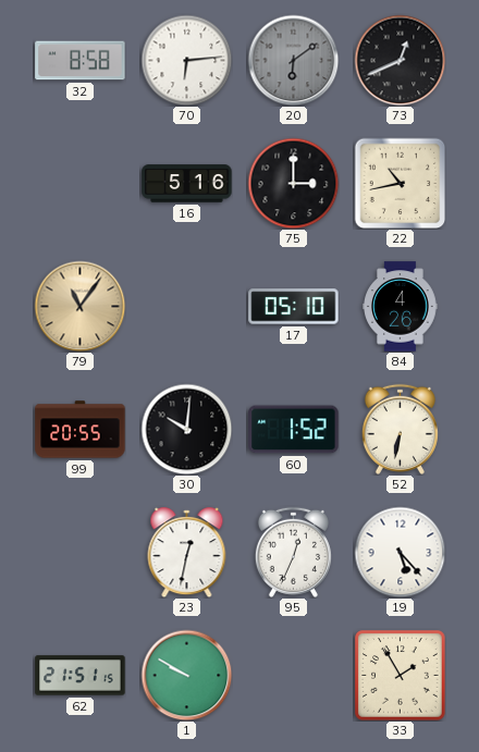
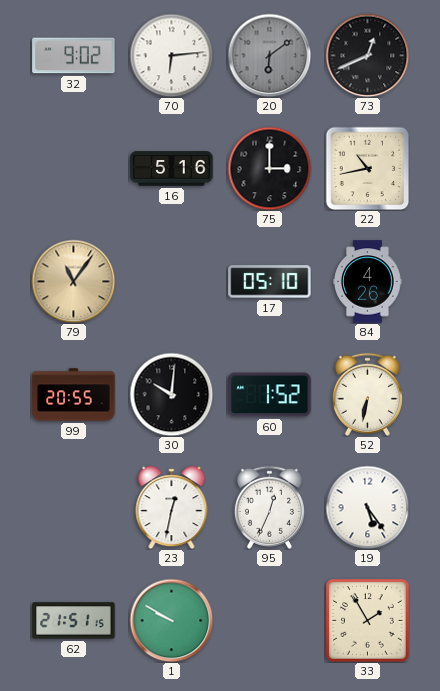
32: 8:58 -> 9:02 (74, 56)
19: 5:23 -> 5:24 (367, 507)
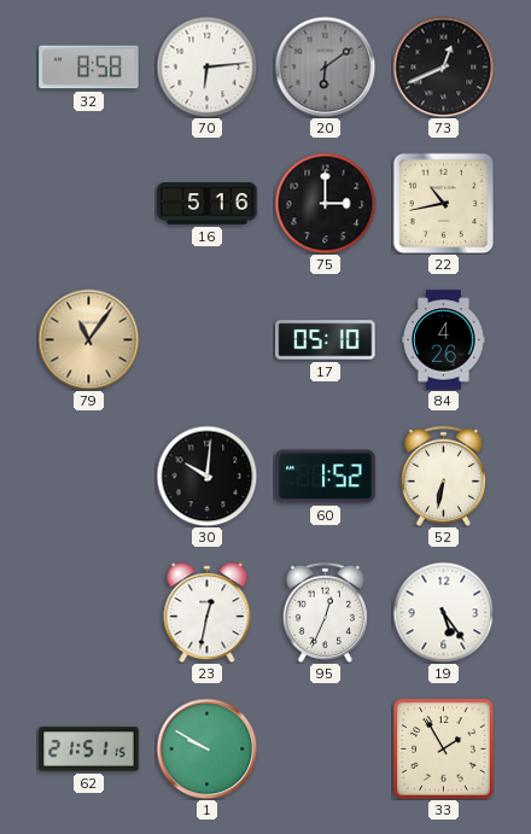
32: 9:02 -> 8:58 (89, 68)
99: 20:55 -> none (74, 395)
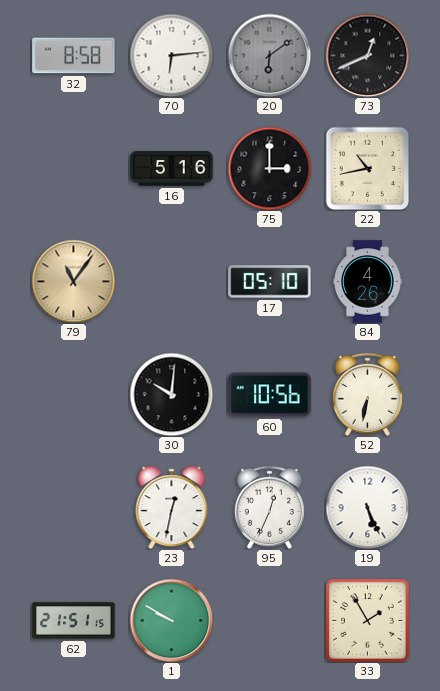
60: 1:52 -> 10:56 (270, 395)
19: 5:24 -> 5:26 (367, 507)
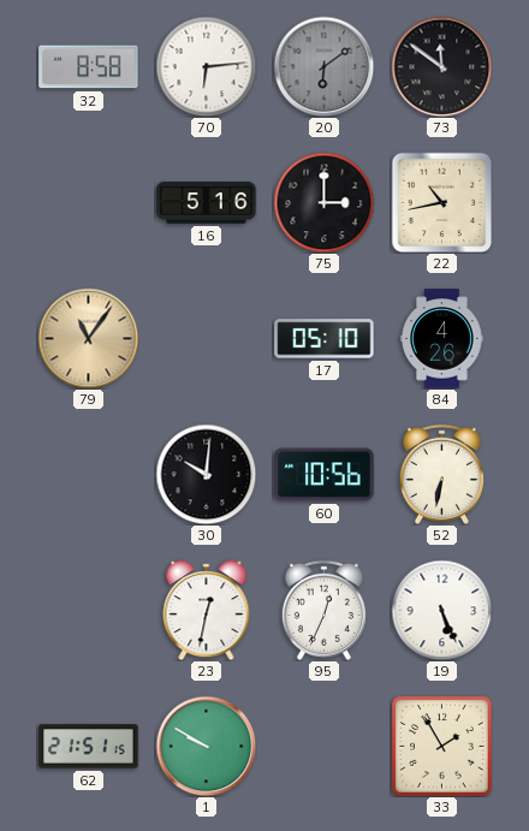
73: 12:41 -> 11:51 (441, 66)
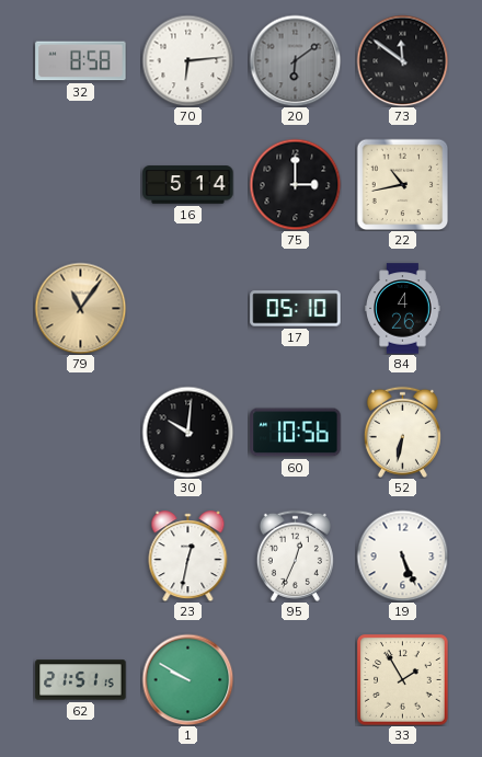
16: 5:16 -> 5:14 (188, 185)
